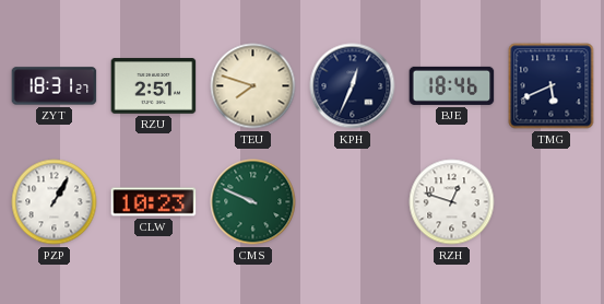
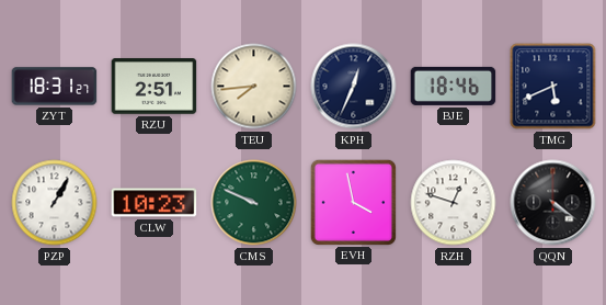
TEU: 7:48 -> 7:44 (254, 87)
EVH: none -> 3:58 (353, 202)
QQN: none -> 4:21 (553, 203)
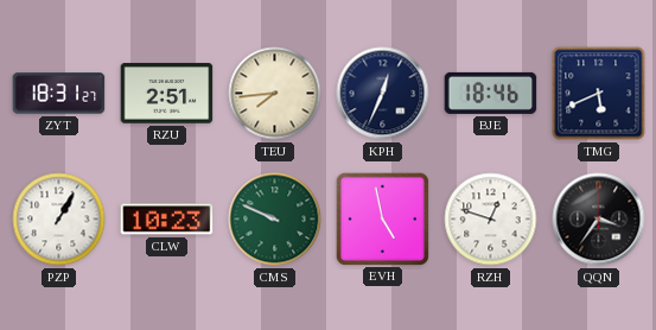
EVH: 3:58 -> 4:58 (382, 218)
QQN: 4:21 -> 3:36 (599, 220)
